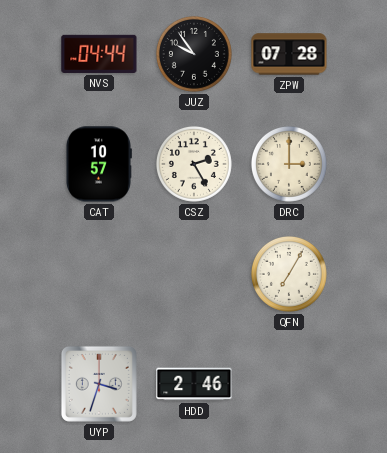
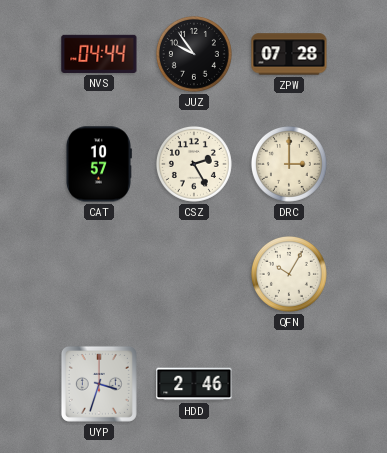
QFN: 7:05 -> 10:05 (289, 274)
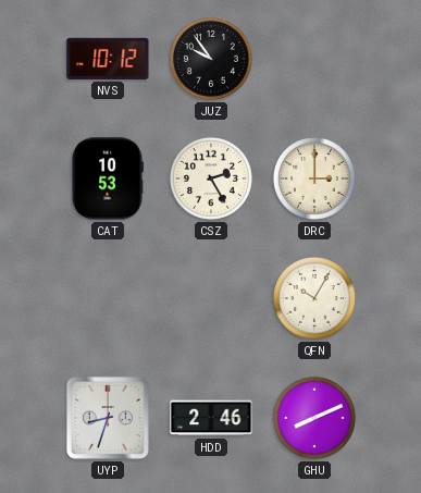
NVS: 04:44 -> 10:12 (108, 59)
ZPW: 07:28 -> none (289, 54)
CAT: 10:57 -> 10:53 (108, 178)
UYP: 3:33 -> 8:33 (108, 418)
GHU: none -> 8:11 (314, 418)
